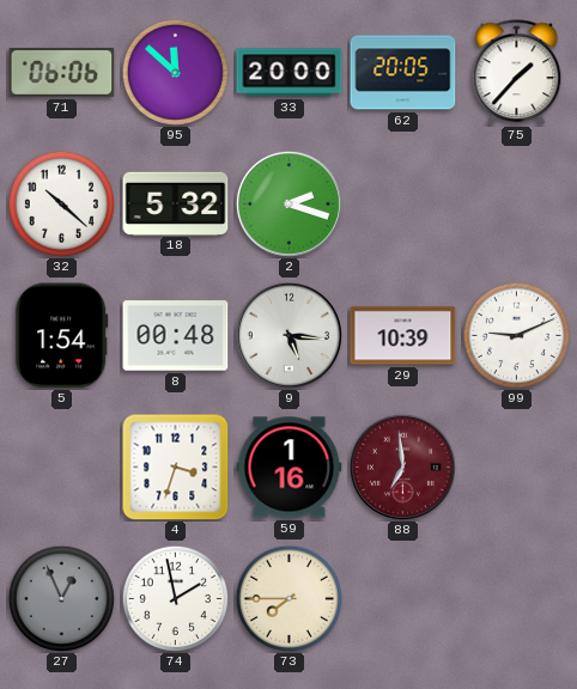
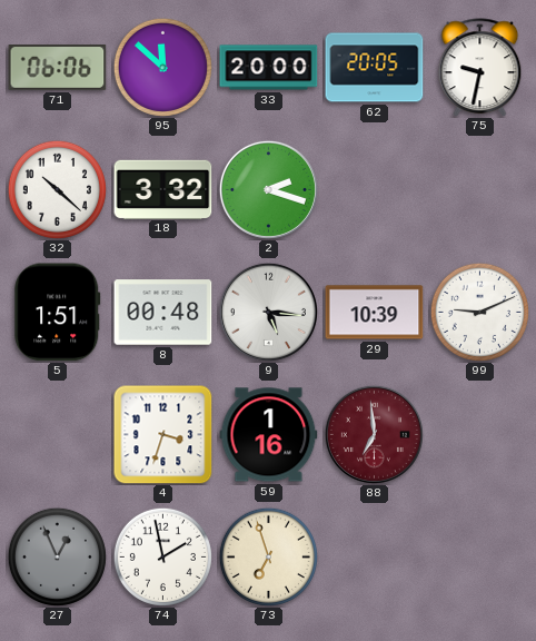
75: 1:37 -> 9:32 (480, 68)
18: 5:32 -> 3:32 (163, 189)
5: 1:54 -> 1:51 (58, 313)
73: 7:45 -> 6:57 (268, 556)
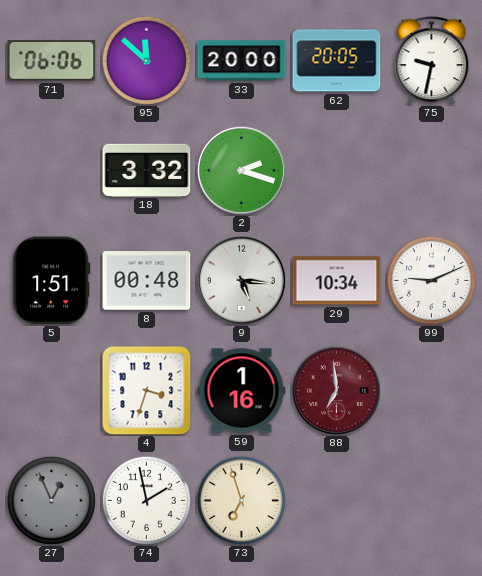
32: 10:22 -> none (57, 189)
29: 10:39 -> 10:34 (337, 281)
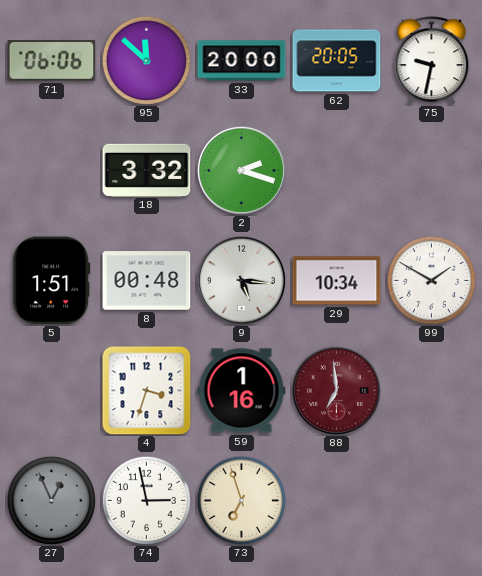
99: 9:11 -> 1:50 (431, 280)
74: 1:58 -> 2:58 (146, 500)
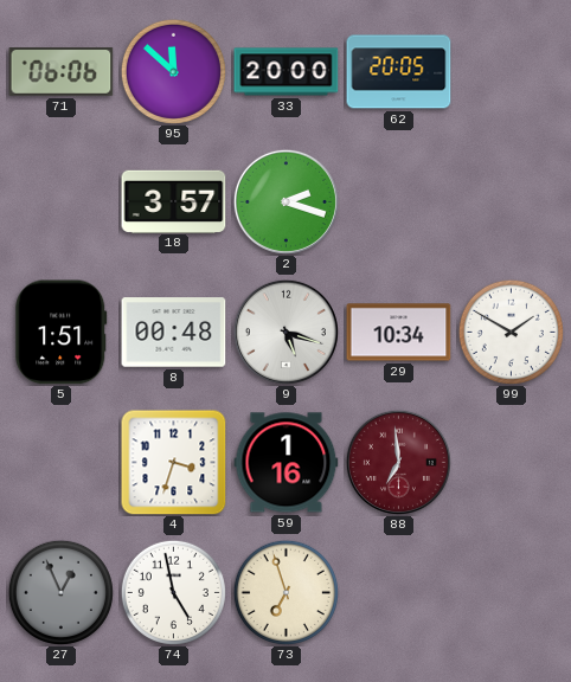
75: 9:32 -> none (432, 61)
18: 3:32 -> 3:57 (174, 201)
9: 5:16 -> 5:18 (285, 332)
74: 2:58 -> 4:58 (173, 592)
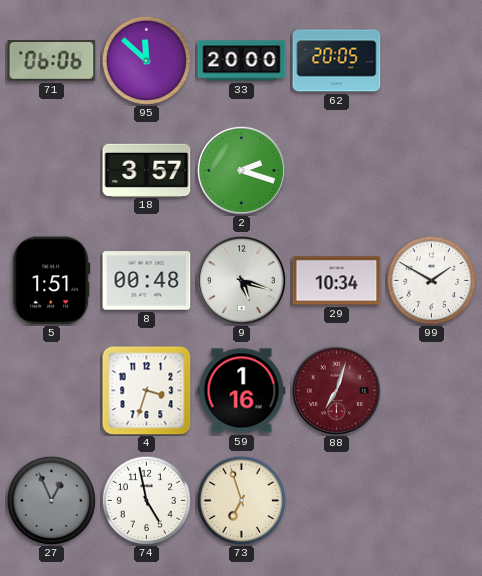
88: 6:59 -> 7:03 (336, 390)
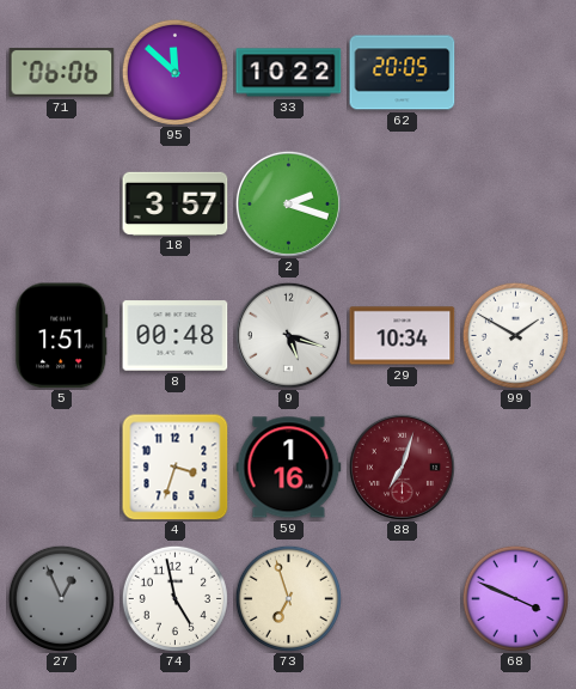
33: 20:00 -> 10:22 (289, 73)
68: none -> 3:49 (515, 598)
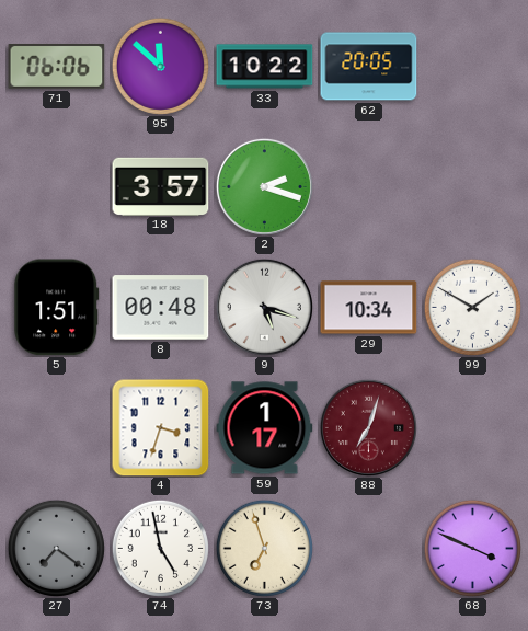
59: 1:16 -> 1:17 (265, 428)
27: 12:56 -> 7:21 (56, 548)
